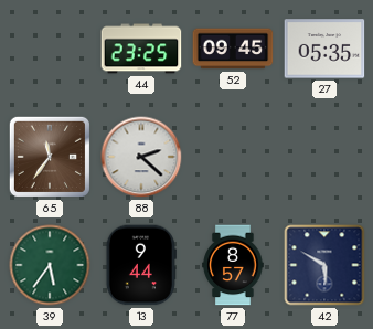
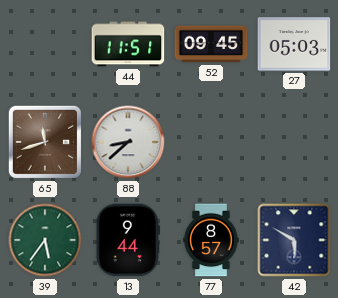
44: 23:25 -> 11:51 (128, 44)
27: 05:35 -> 05:03 (294, 44)
65: 11:36 -> 11:42 (45, 142)
88: 2:22 -> 8:38 (128, 142)
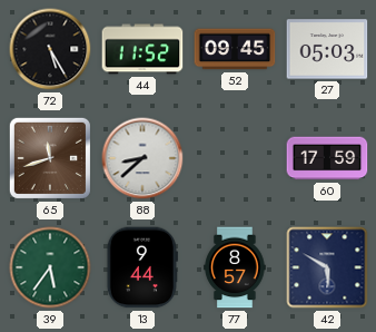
72: none -> 5:25 (50, 49)
44: 11:51 -> 11:52 (142, 49)
60: none -> 17:59 (327, 158)
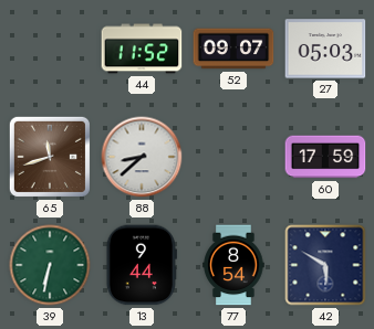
72: 5:25 -> none (50, 49)
52: 09:45 -> 09:07 (233, 49)
39: 5:36 -> 6:32 (50, 265)
77: 8:57 -> 8:54 (233, 265)
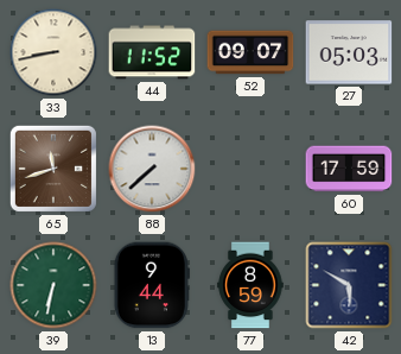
33: none -> 8:43 (53, 52)
88: 8:38 -> 7:38 (152, 169)
77: 8:54 -> 8:59 (250, 285)
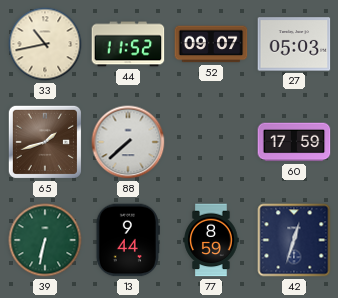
33: 8:43 -> 10:43 (45, 44)
65: 11:42 -> 1:42 (45, 142)
42: 5:50 -> 12:33 (294, 240)
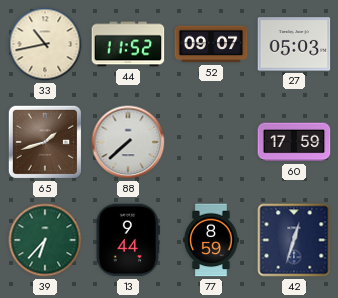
39: 6:32 -> 6:37 (45, 240)
